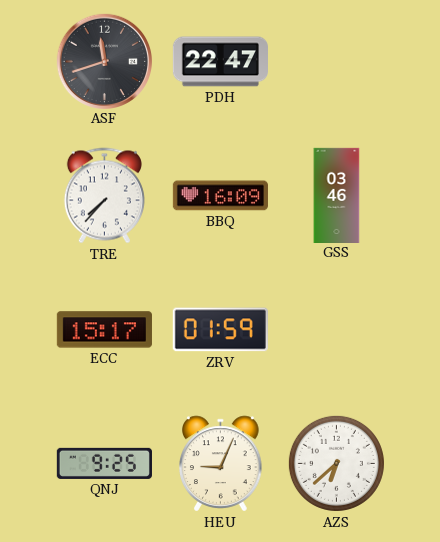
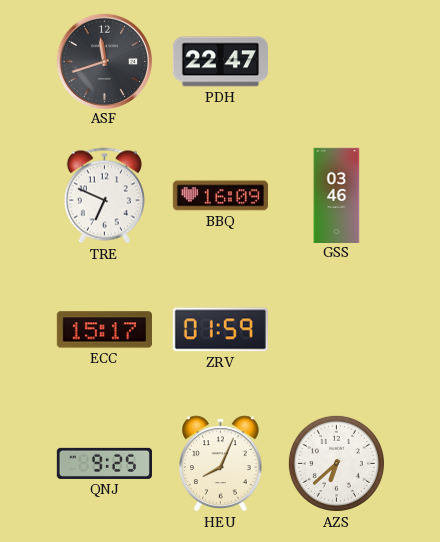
TRE: 7:37 -> 6:49 (104, 196)
HEU: 9:04 -> 8:04 (221, 464)
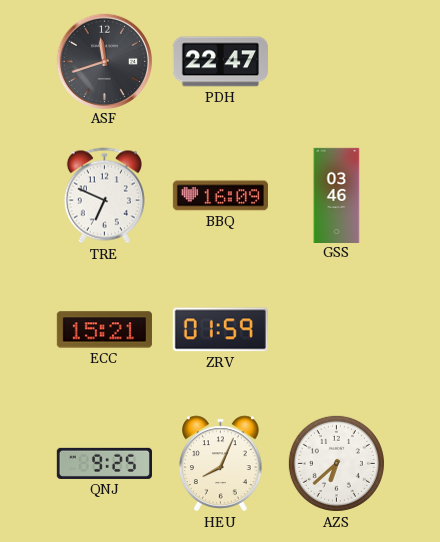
ECC: 15:17 -> 15:21 (104, 330)
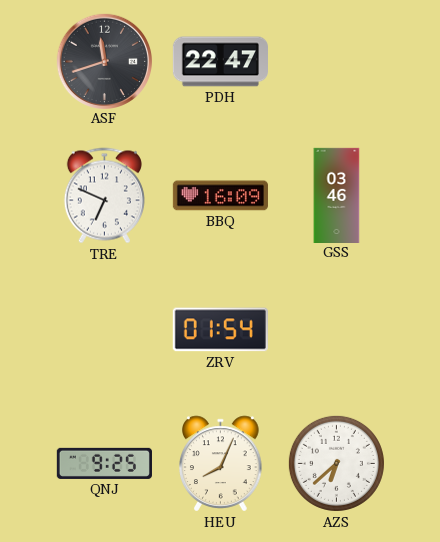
ECC: 15:21 -> none (104, 330)
ZRV: 01:59 -> 01:54 (220, 330)
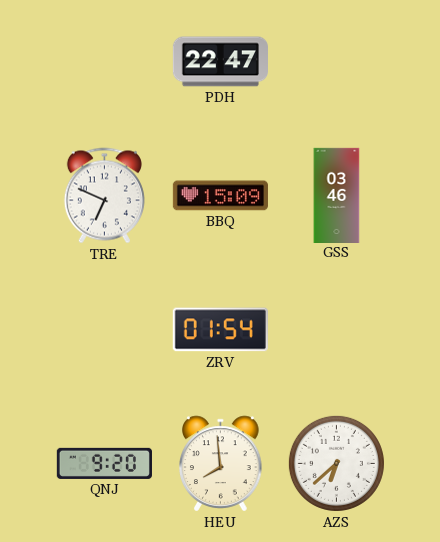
ASF: 11:42 -> none (104, 61)
BBQ: 16:09 -> 15:09 (220, 196)
QNJ: 9:25 -> 9:20 (104, 463)
HEU: 8:04 -> 7:59 (221, 464)
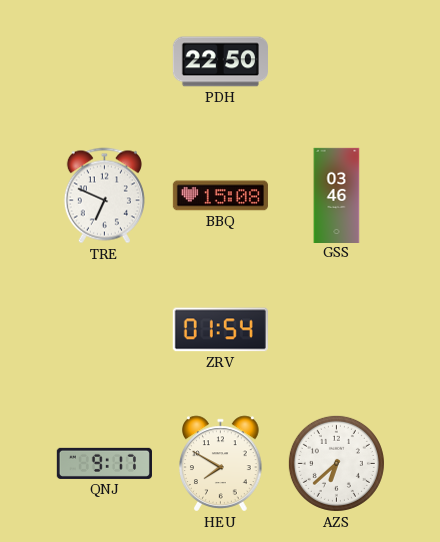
PDH: 22:47 -> 22:50 (220, 62)
BBQ: 15:09 -> 15:08 (220, 196)
QNJ: 9:20 -> 9:17 (104, 463)
HEU: 7:59 -> 7:50 (221, 464)
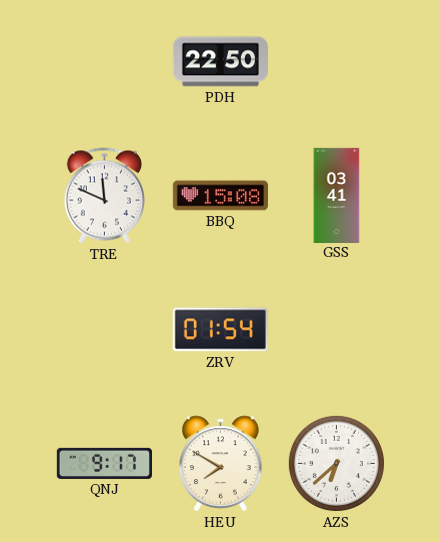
TRE: 6:49 -> 11:49 (104, 196)
GSS: 03:46 -> 03:41 (337, 195)
